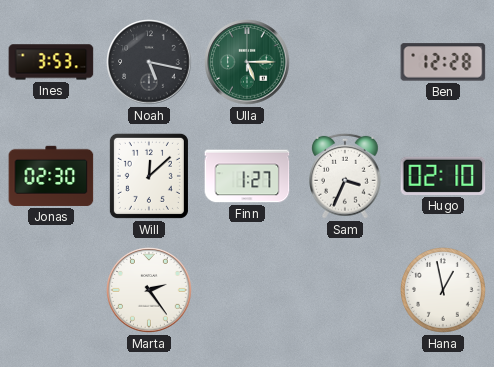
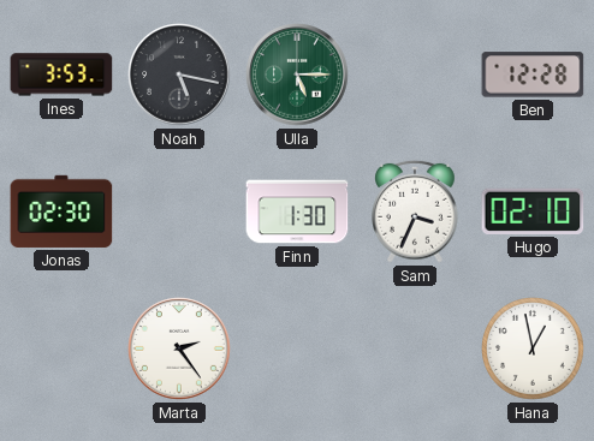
Will: 12:08 -> none (149, 176)
Finn: 1:27 -> 1:30 (297, 211)
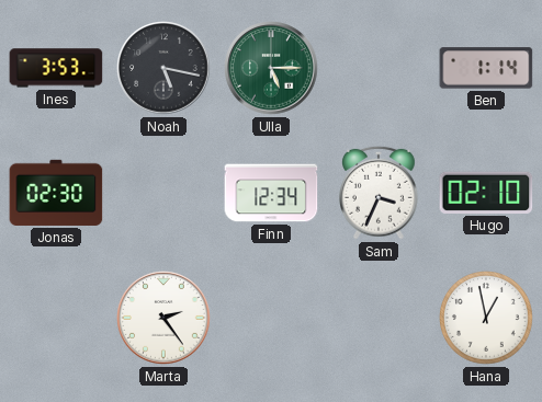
Ben: 12:28 -> 1:14 (486, 68)
Finn: 1:30 -> 12:34 (271, 193)
